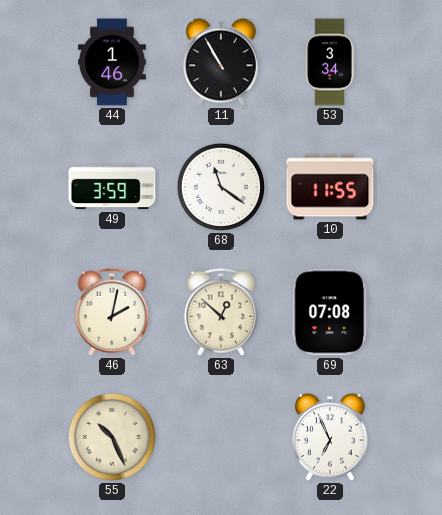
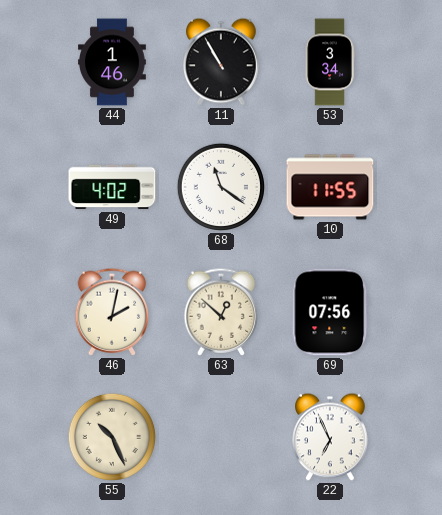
49: 3:59 -> 4:02 (112, 187)
69: 07:08 -> 07:56 (330, 312)
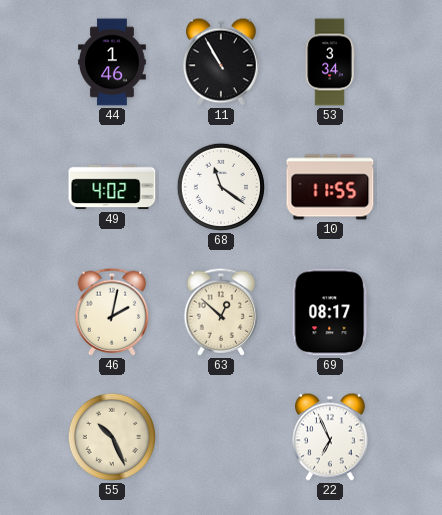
69: 07:56 -> 08:17 (330, 312)
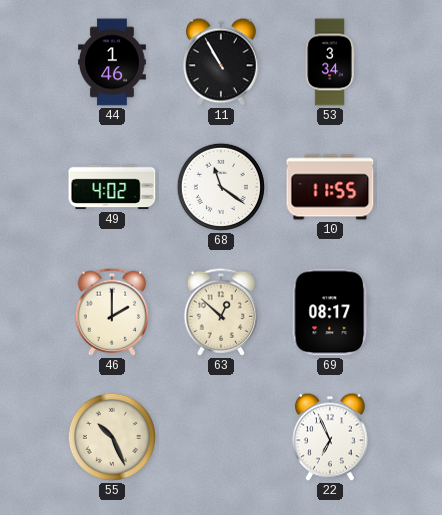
46: 2:02 -> 2:00 (112, 312)
